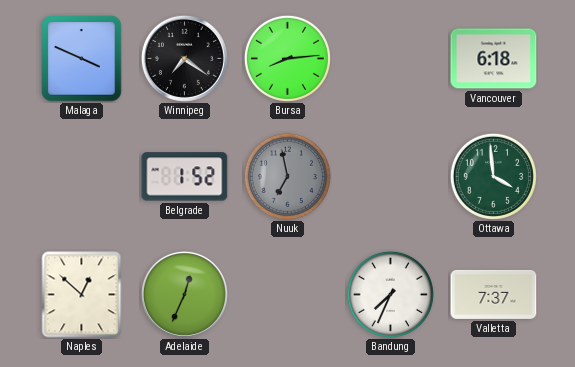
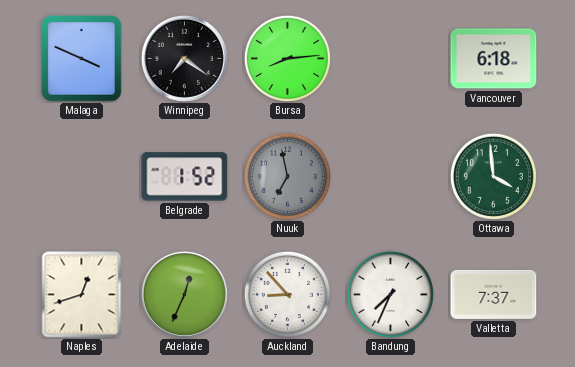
Naples: 12:52 -> 12:42 (82, 295)
Auckland: none -> 8:53 (287, 294)
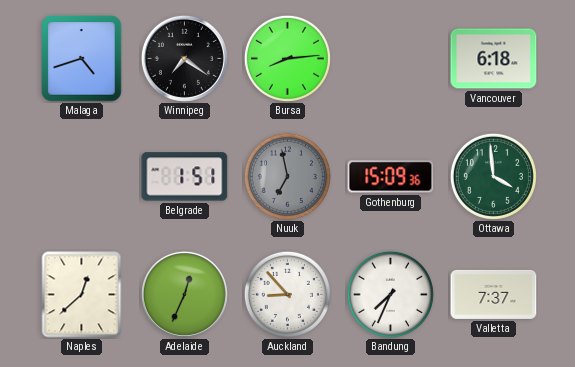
Malaga: 3:49 -> 4:42 (82, 59)
Belgrade: 1:52 -> 1:51 (185, 177)
Gothenburg: none -> 15:09 (391, 177)
Naples: 12:42 -> 12:38 (82, 295)
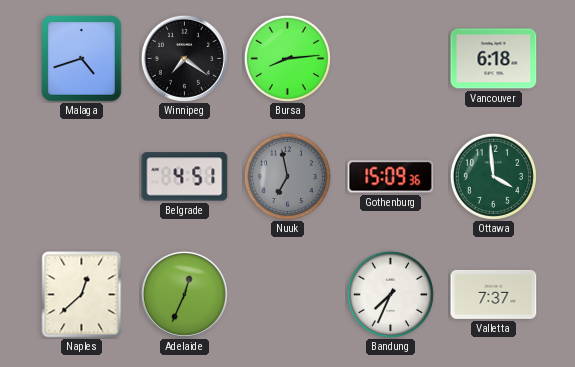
Belgrade: 1:51 -> 4:51 (185, 177)
Auckland: 8:53 -> none (287, 294)
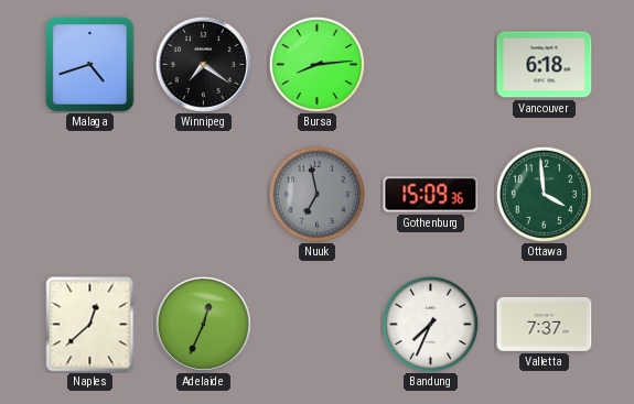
Belgrade: 4:51 -> none (185, 177)
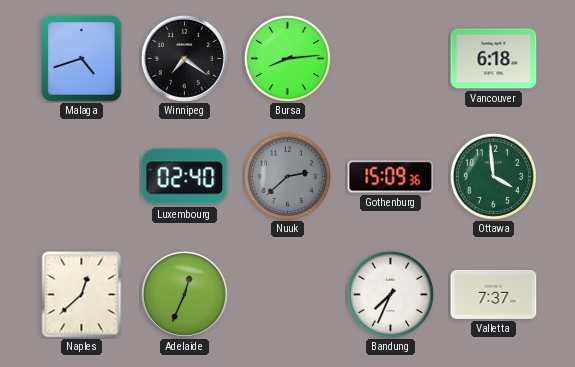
Luxembourg: none -> 02:40 (185, 177)
Nuuk: 6:58 -> 2:38 (287, 176)
